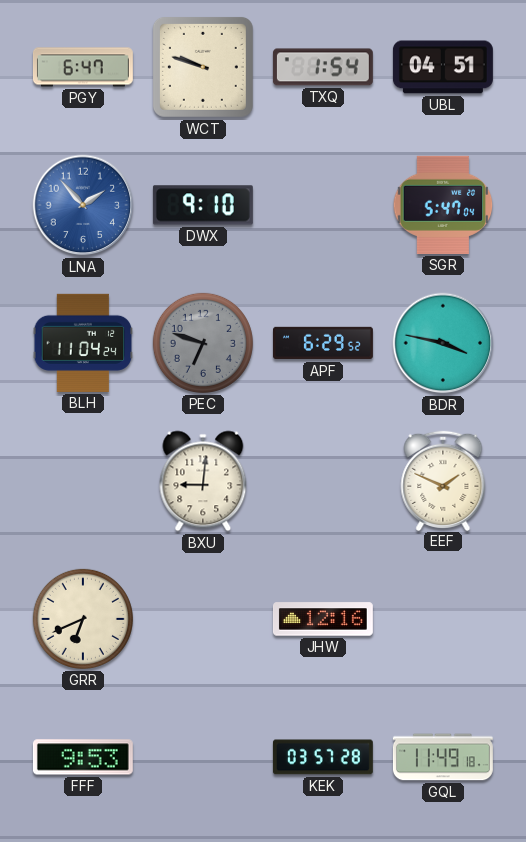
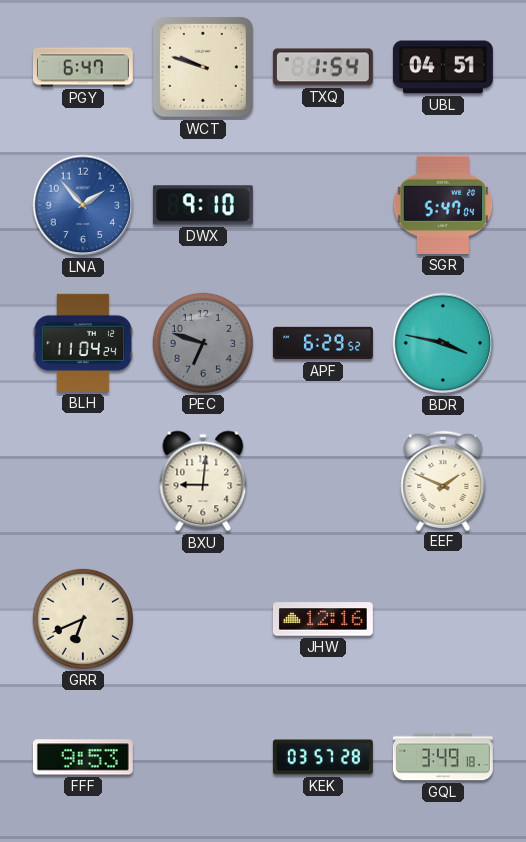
GQL: 11:49 -> 3:49 (443, 757)
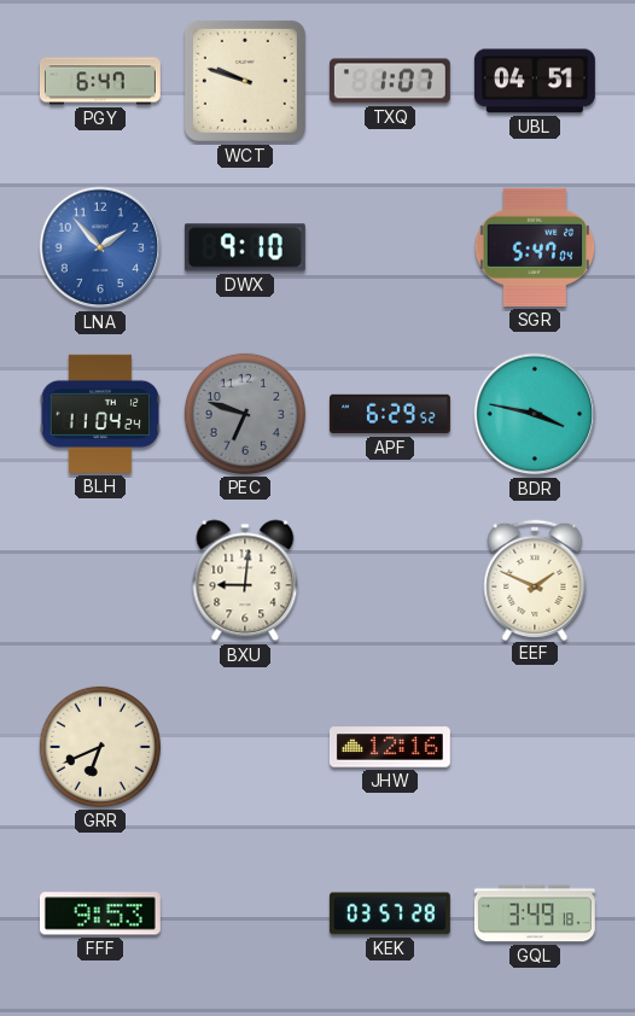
TXQ: 1:54 -> 1:07 (390, 81)
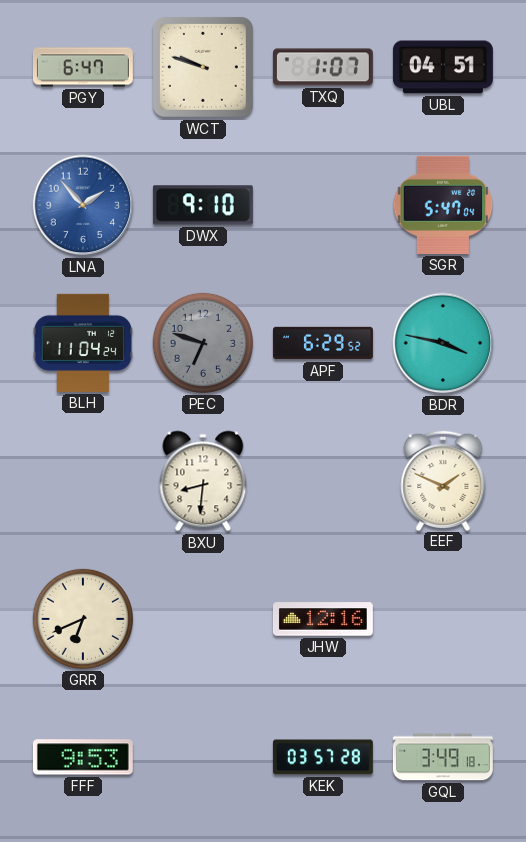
BXU: 9:01 -> 8:31 (203, 481)
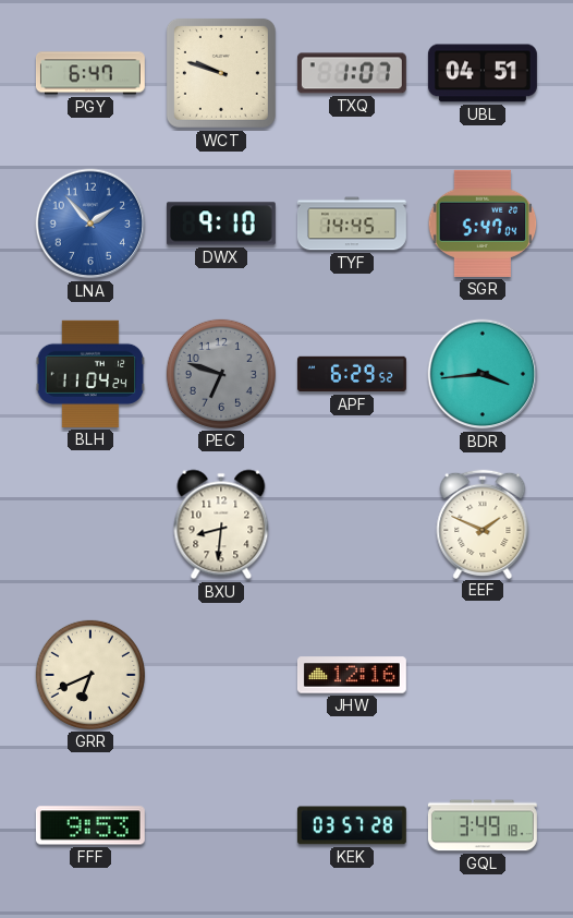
TYF: none -> 14:45 (352, 224)
BDR: 3:47 -> 3:44 (483, 374)
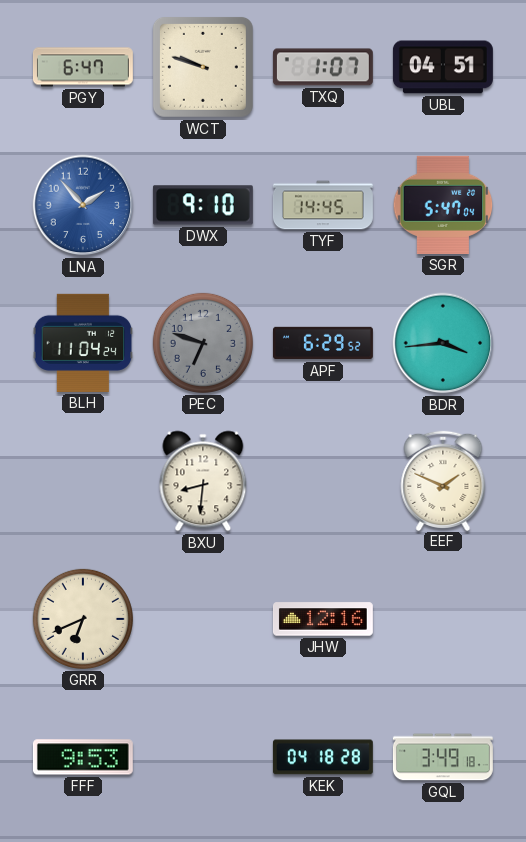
KEK: 03:57 -> 04:18 (323, 757)
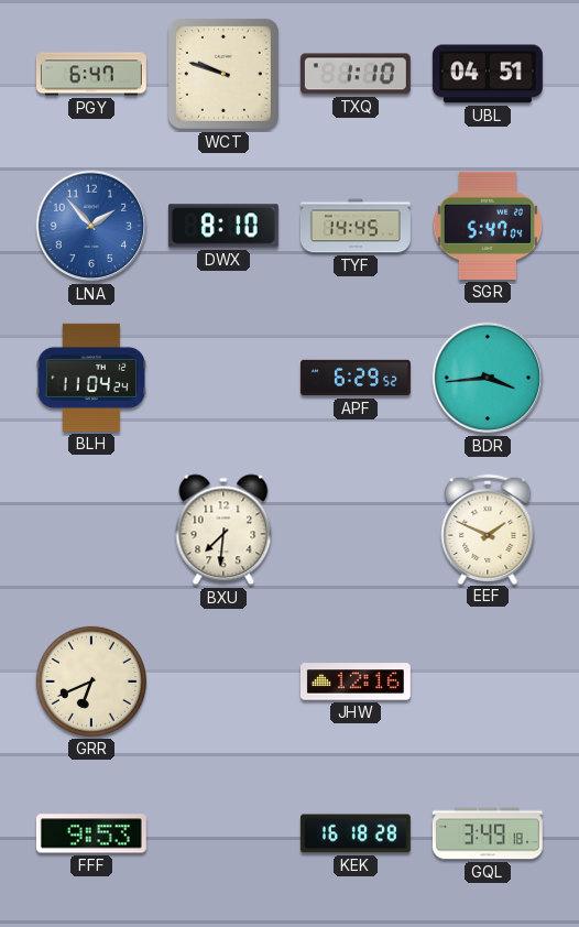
TXQ: 1:07 -> 1:10 (356, 74)
DWX: 9:10 -> 8:10 (223, 226)
PEC: 6:48 -> none (203, 343)
BXU: 8:31 -> 7:31 (223, 530)
KEK: 04:18 -> 16:18 (356, 833)
